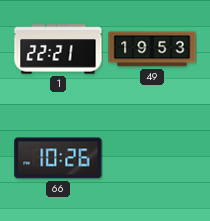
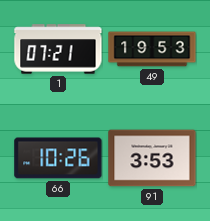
1: 22:21 -> 07:21 (58, 49)
91: none -> 3:53 (152, 158)
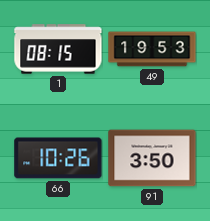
1: 07:21 -> 08:15 (58, 49)
91: 3:53 -> 3:50 (152, 158)
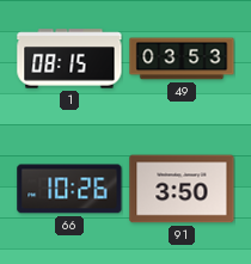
49: 19:53 -> 03:53 (182, 59)
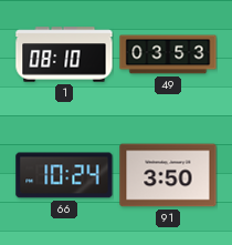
1: 08:15 -> 08:10 (64, 54)
66: 10:26 -> 10:24 (64, 175)
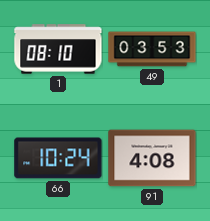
91: 3:50 -> 4:08 (152, 158)
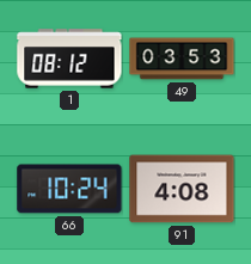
1: 08:10 -> 08:12 (69, 59)
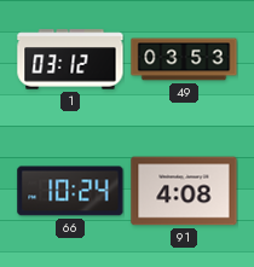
1: 08:12 -> 03:12 (70, 59)
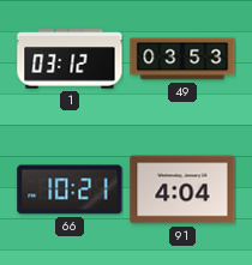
66: 10:24 -> 10:21 (70, 189)
91: 4:08 -> 4:04 (182, 189)
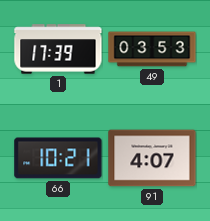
1: 03:12 -> 17:39 (58, 49)
91: 4:04 -> 4:07 (152, 158)
